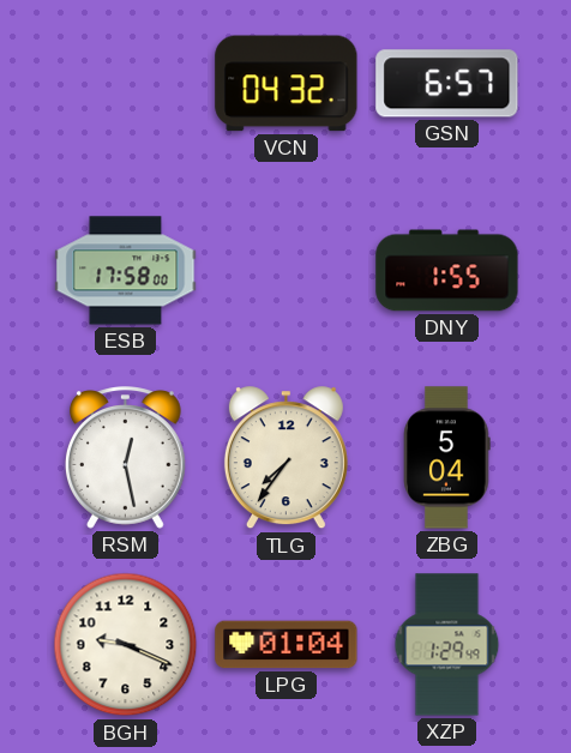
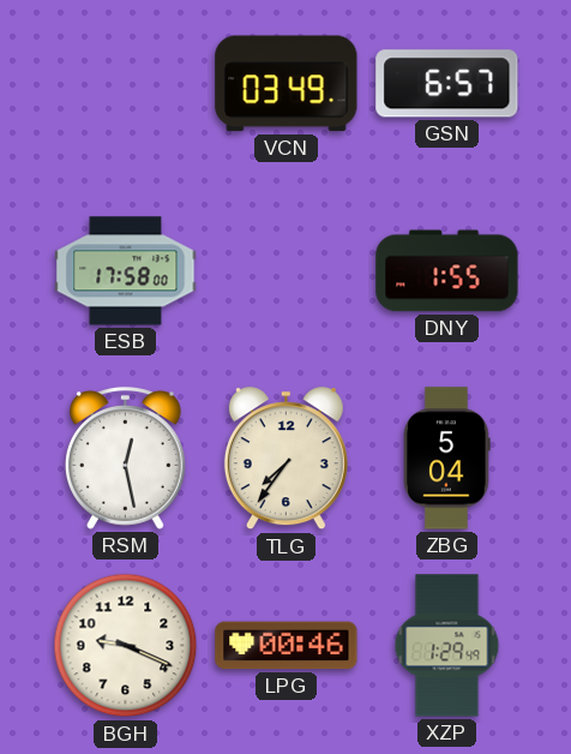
VCN: 04:32 -> 03:49 (287, 84)
LPG: 01:04 -> 00:46 (287, 646)
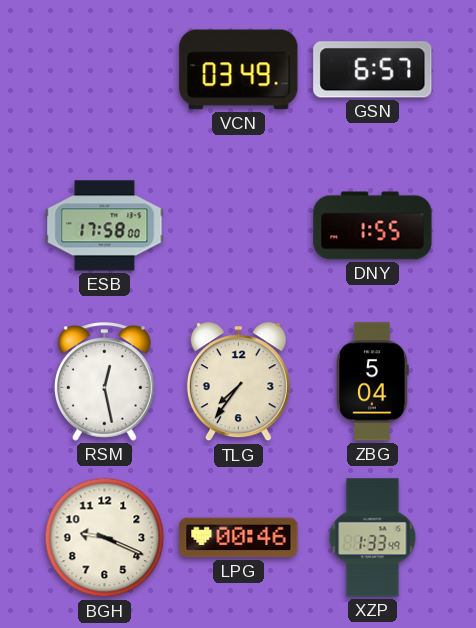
XZP: 1:29 -> 1:33 (373, 538)
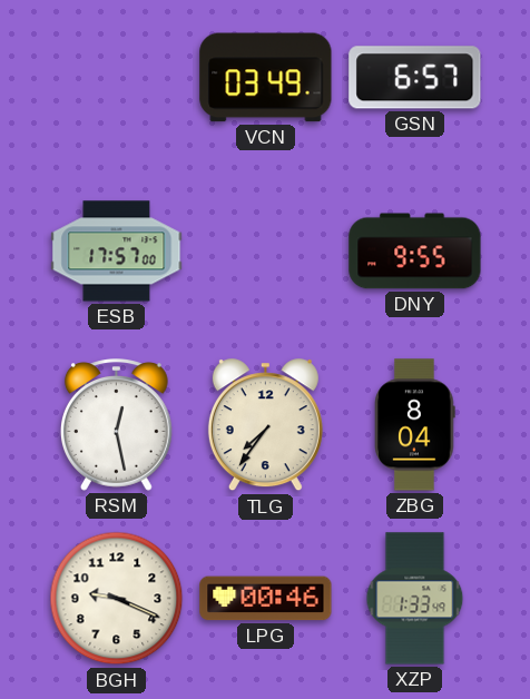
ESB: 17:58 -> 17:57 (117, 252)
DNY: 1:55 -> 9:55 (415, 252)
ZBG: 5:04 -> 8:04 (415, 425)
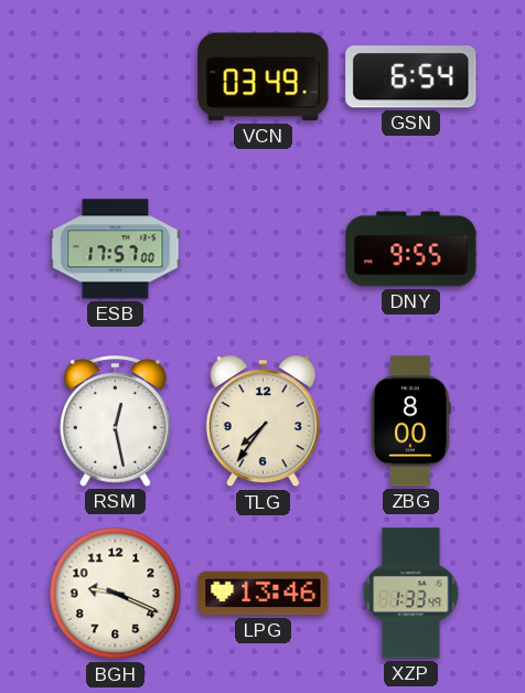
GSN: 6:57 -> 6:54 (411, 77)
ZBG: 8:04 -> 8:00 (411, 422)
LPG: 00:46 -> 13:46 (264, 594)
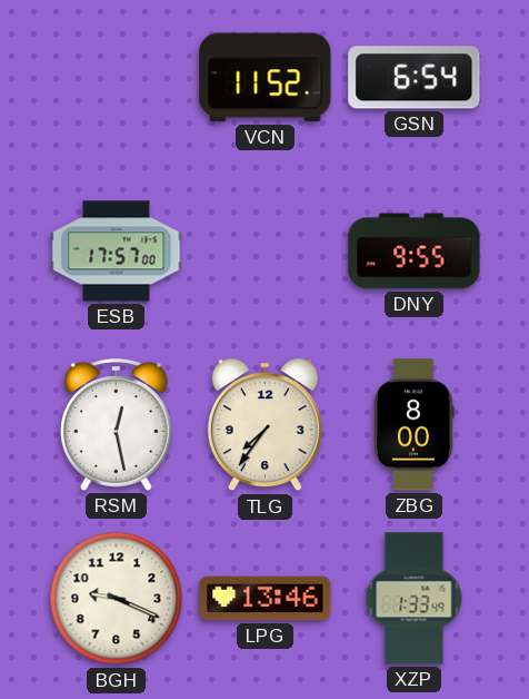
VCN: 03:49 -> 11:52 (266, 78)
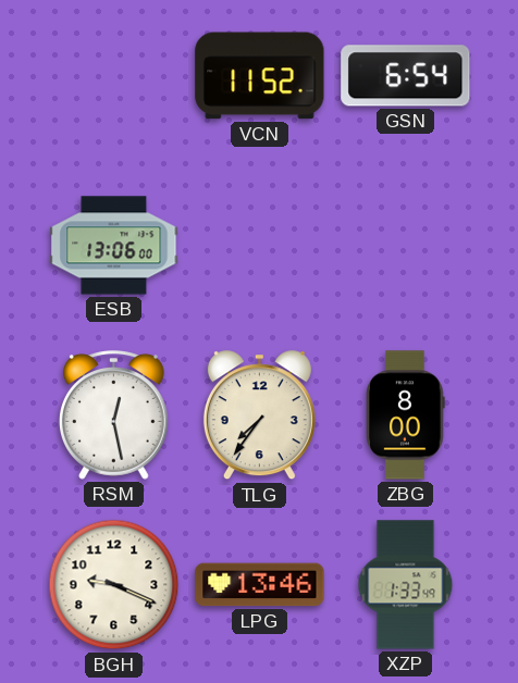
ESB: 17:57 -> 13:06 (114, 246)
DNY: 9:55 -> none (415, 252)
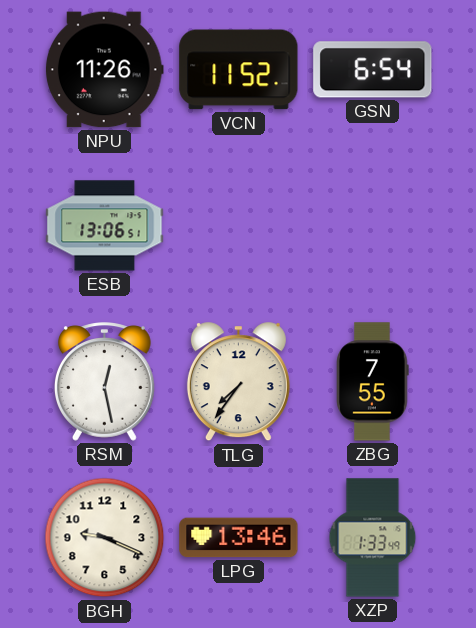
NPU: none -> 11:26 (104, 70)
ESB: 13:06:00 -> 13:06:51 (105, 226)
ZBG: 8:00 -> 7:55 (373, 382)
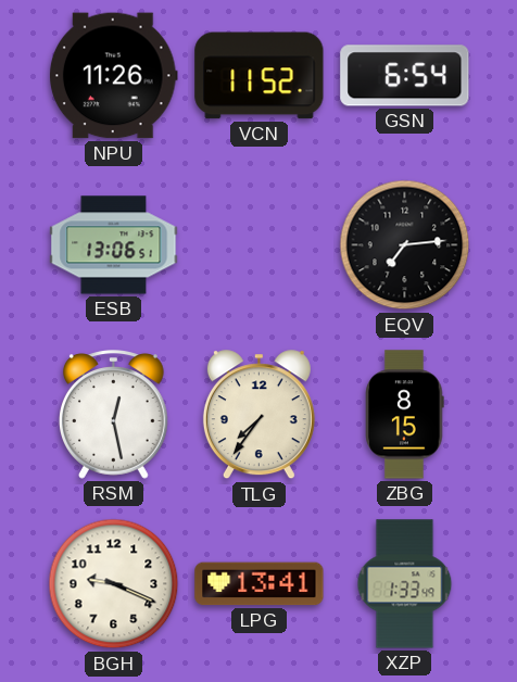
EQV: none -> 7:14 (405, 245)
ZBG: 7:55 -> 8:15 (405, 415)
LPG: 13:46 -> 13:41 (260, 584)
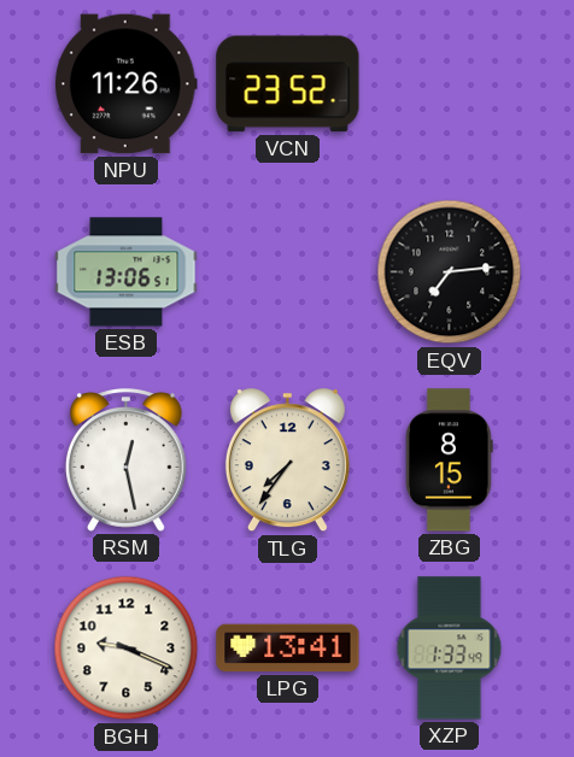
VCN: 11:52 -> 23:52 (288, 84)
GSN: 6:54 -> none (405, 76)
